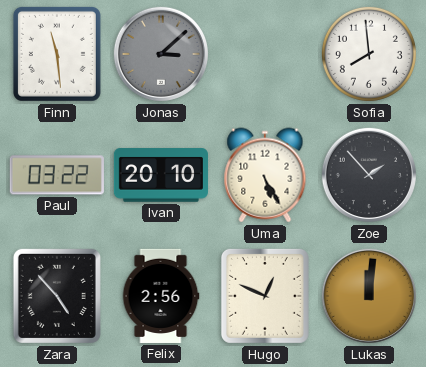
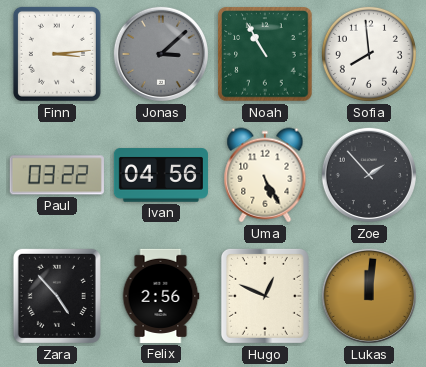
Finn: 11:29 -> 3:14 (57, 54)
Noah: none -> 10:55 (265, 54)
Ivan: 20:10 -> 04:56 (161, 175)
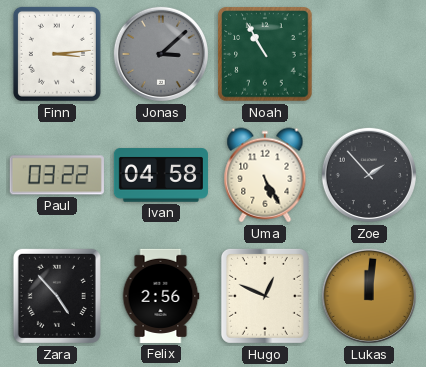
Sofia: 7:59 -> none (369, 54)
Ivan: 04:56 -> 04:58 (161, 175)
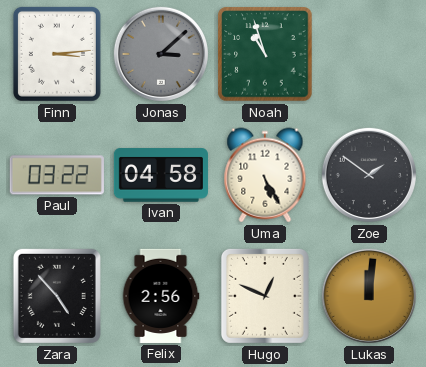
Noah: 10:55 -> 10:57 (265, 54)
Zoe: 1:53 -> 1:51 (369, 175)
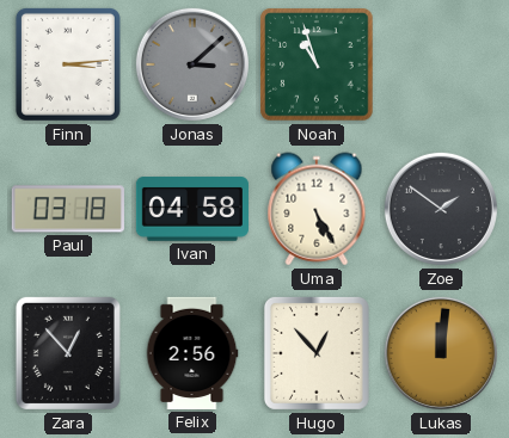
Paul: 03:22 -> 03:18 (68, 209)
Zara: 4:53 -> 12:53 (68, 353)
Hugo: 12:49 -> 12:53 (317, 353)
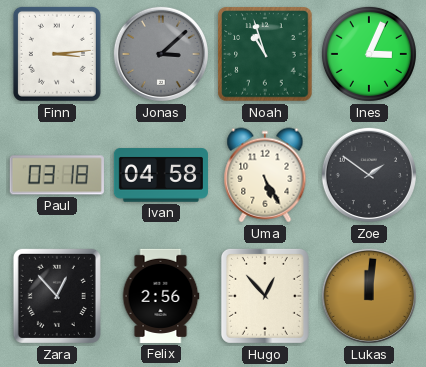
Ines: none -> 3:04 (369, 54)
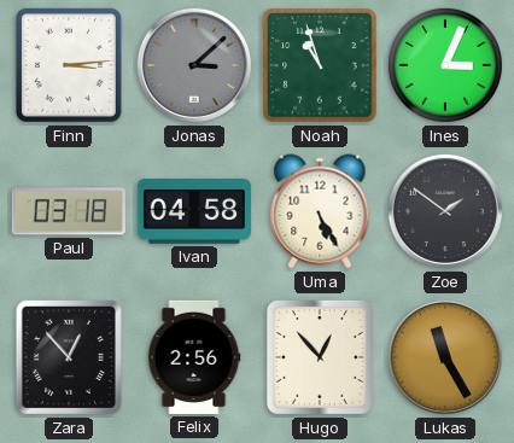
Lukas: 12:01 -> 11:25 (445, 357)
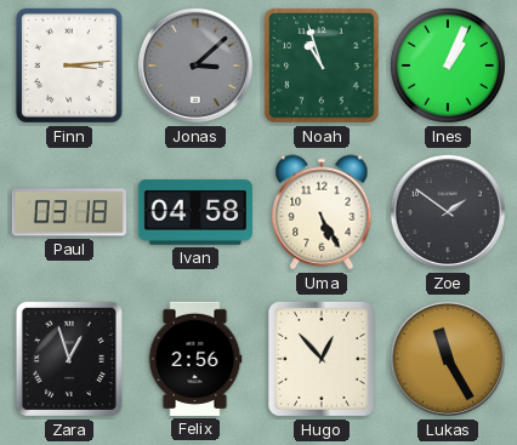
Ines: 3:04 -> 1:04 (448, 65)
Zara: 12:53 -> 12:57 (69, 359)
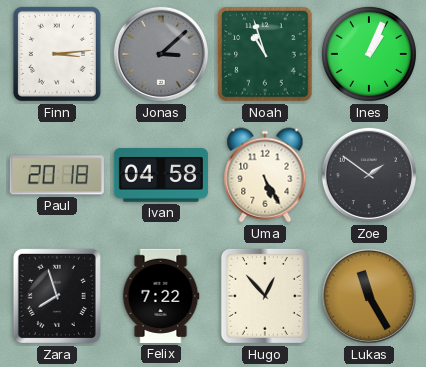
Paul: 03:18 -> 20:18 (57, 175)
Zara: 12:57 -> 7:57 (57, 296)
Felix: 2:56 -> 7:22 (161, 296)
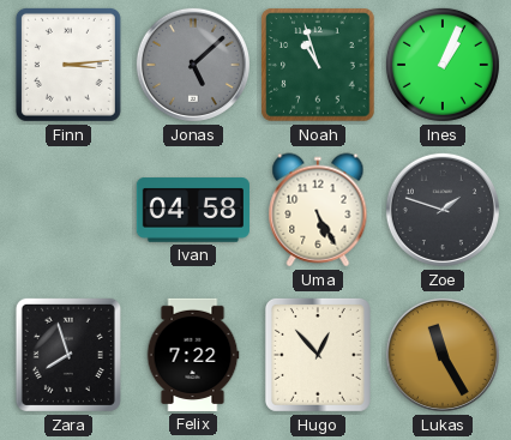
Jonas: 3:08 -> 5:08 (193, 65)
Paul: 20:18 -> none (57, 175)
Zoe: 1:51 -> 1:48 (443, 210)
